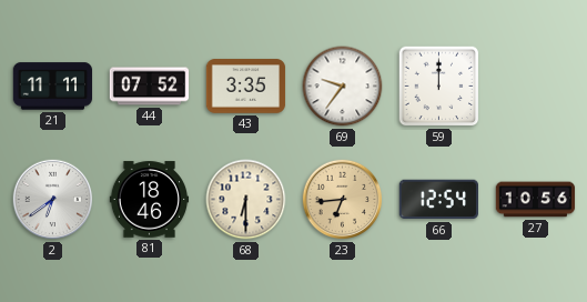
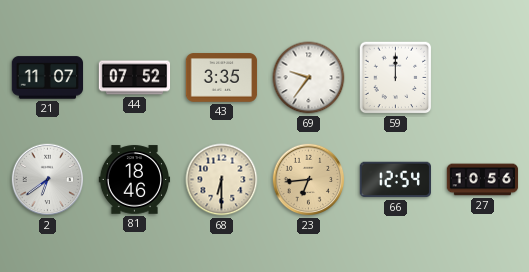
21: 11:11 -> 11:07 (48, 78)
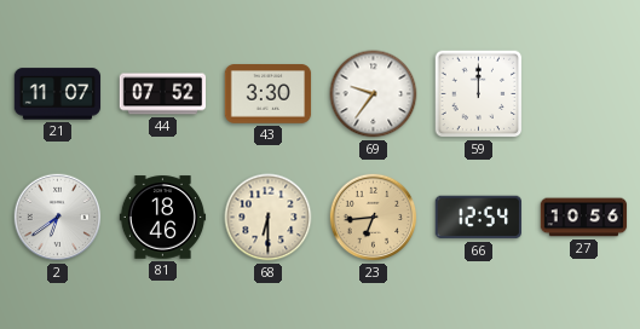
43: 3:35 -> 3:30 (269, 94)
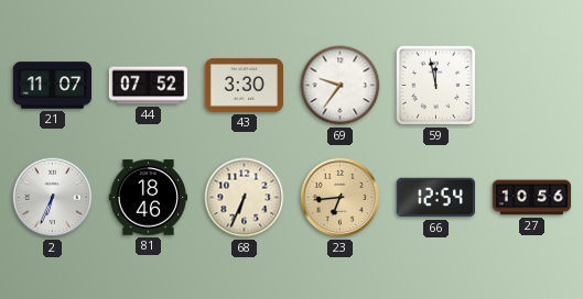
59: 12:00 -> 11:58 (436, 86)
2: 6:39 -> 6:34 (53, 198)
68: 6:30 -> 6:34 (245, 198)
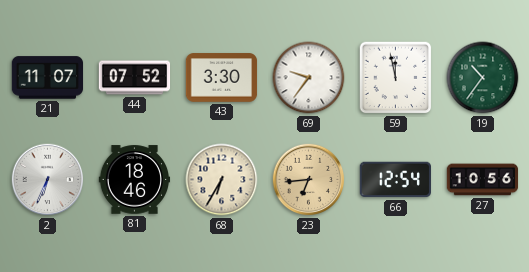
19: none -> 10:36 (483, 78)
68: 6:34 -> 6:35 (222, 180)
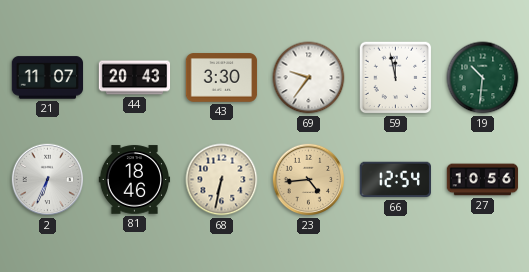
44: 07:52 -> 20:43 (135, 78)
19: 10:36 -> 10:31 (483, 78)
68: 6:35 -> 6:32 (222, 180)
23: 6:44 -> 4:44 (309, 180)
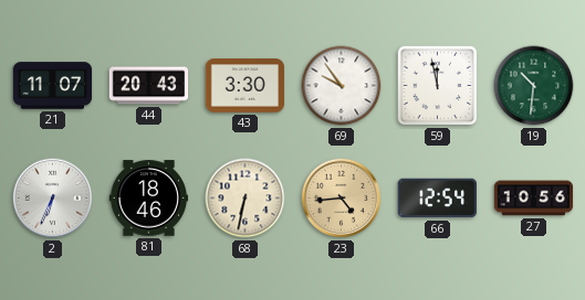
69: 9:36 -> 9:54 (342, 86)
